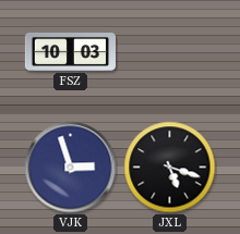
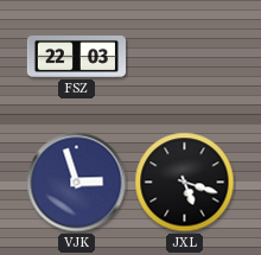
FSZ: 10:03 -> 22:03 (76, 56)
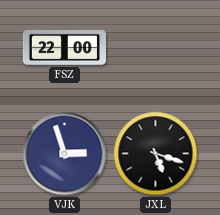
FSZ: 22:03 -> 22:00 (64, 47)
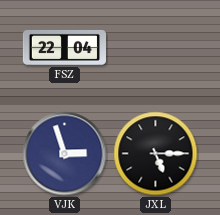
FSZ: 22:00 -> 22:04 (64, 47)
JXL: 5:18 -> 5:15 (156, 154)
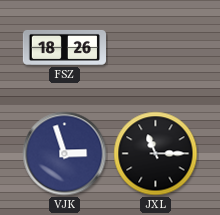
FSZ: 22:04 -> 18:26 (64, 47)
JXL: 5:15 -> 11:15 (156, 154)
